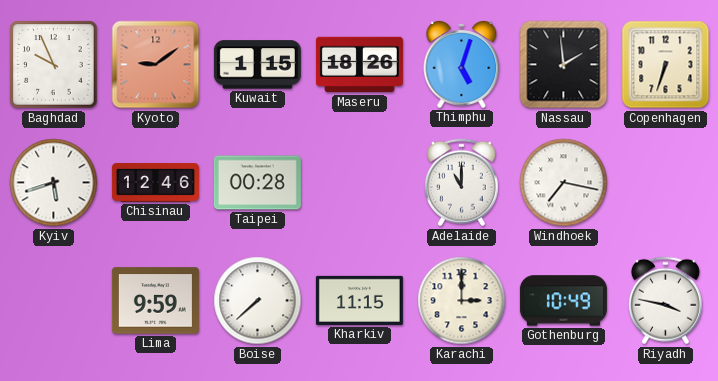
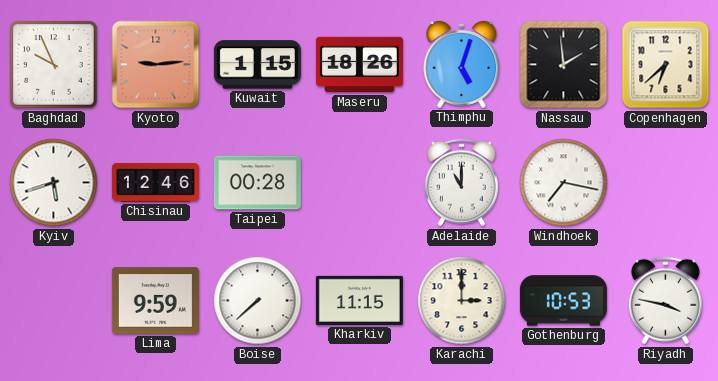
Kyoto: 9:09 -> 9:14 (156, 65)
Copenhagen: 6:33 -> 6:38 (666, 65)
Gothenburg: 10:49 -> 10:53 (563, 301)
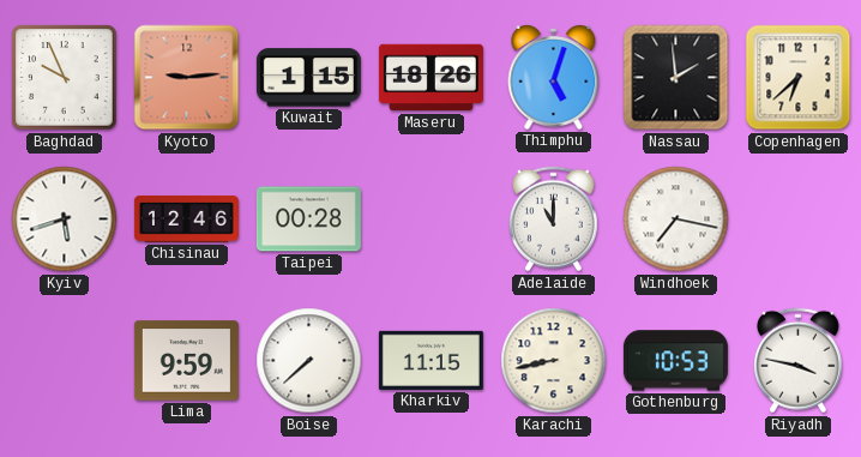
Karachi: 3:00 -> 8:43 (554, 361)
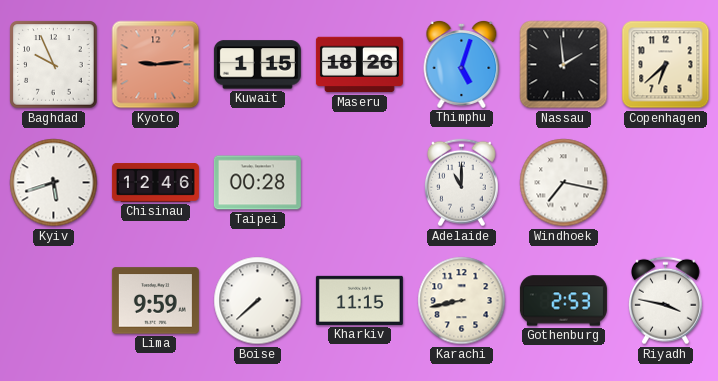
Gothenburg: 10:53 -> 2:53 (563, 301)
